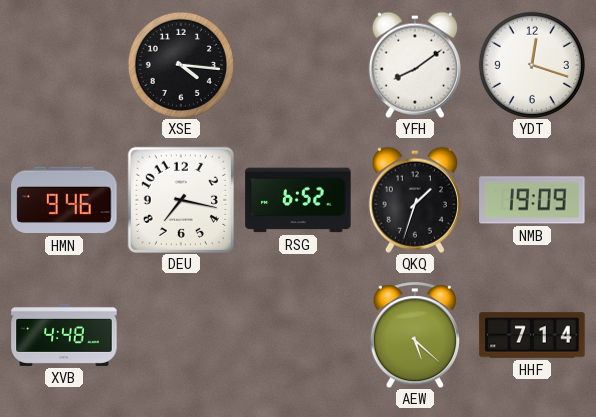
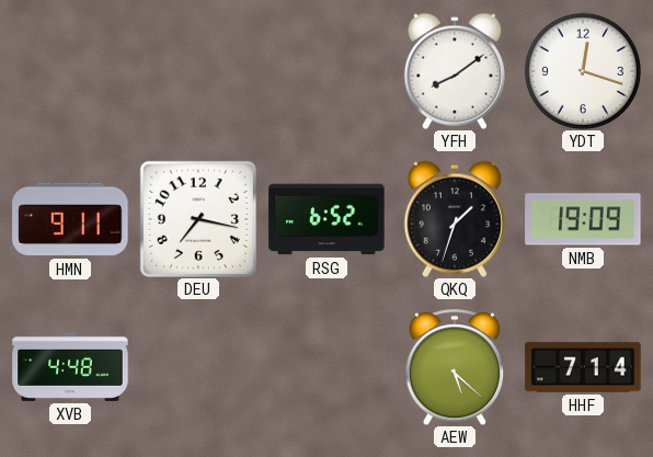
XSE: 4:16 -> none (181, 65)
HMN: 9:46 -> 9:11 (70, 219)
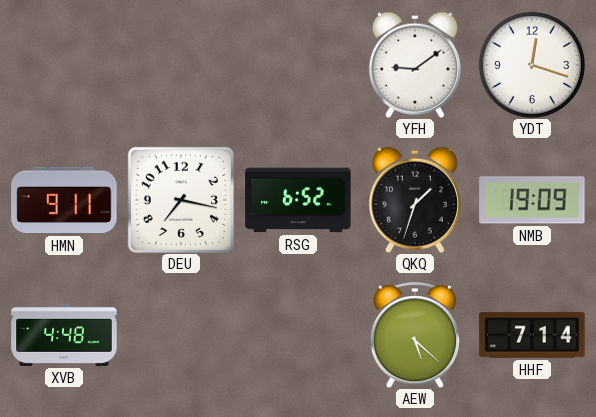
YFH: 8:09 -> 9:09 (415, 65)
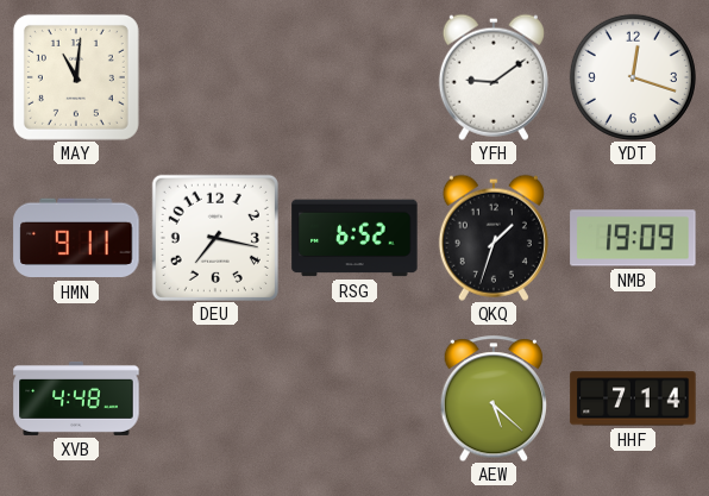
MAY: none -> 11:01 (76, 77)
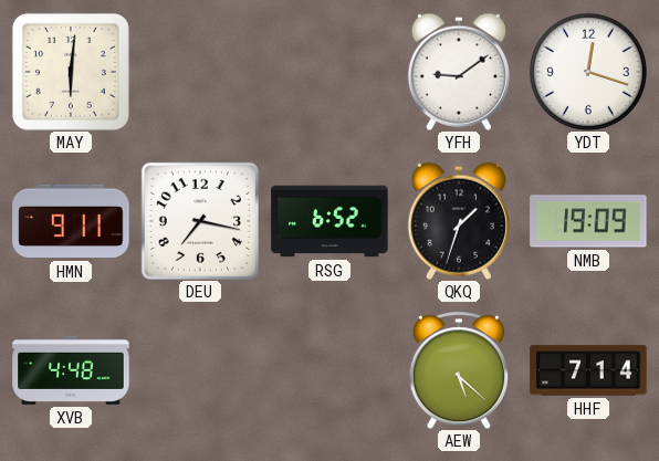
MAY: 11:01 -> 6:01 (71, 72)
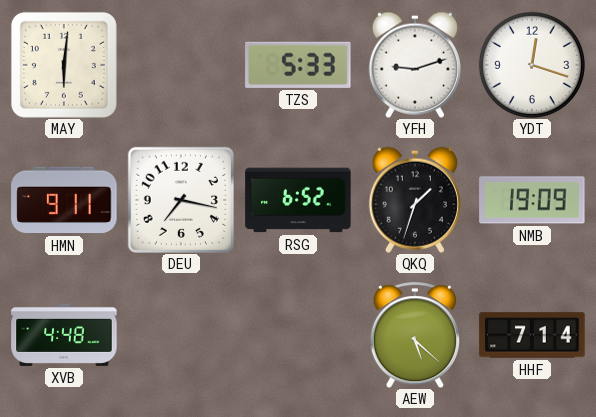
TZS: none -> 5:33 (298, 65)
YFH: 9:09 -> 9:12 (415, 65)
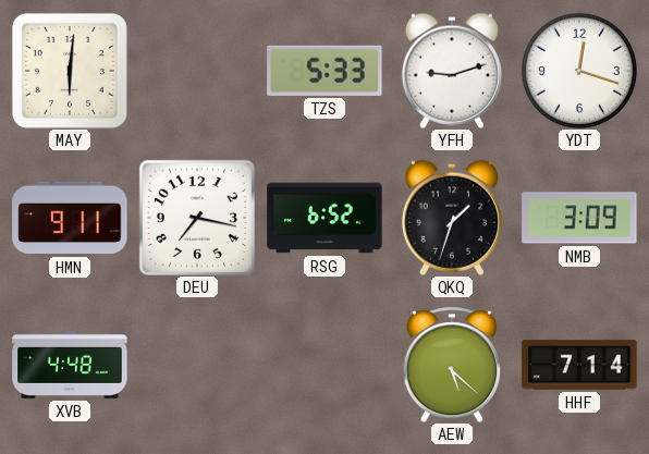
NMB: 19:09 -> 3:09 (579, 218)
